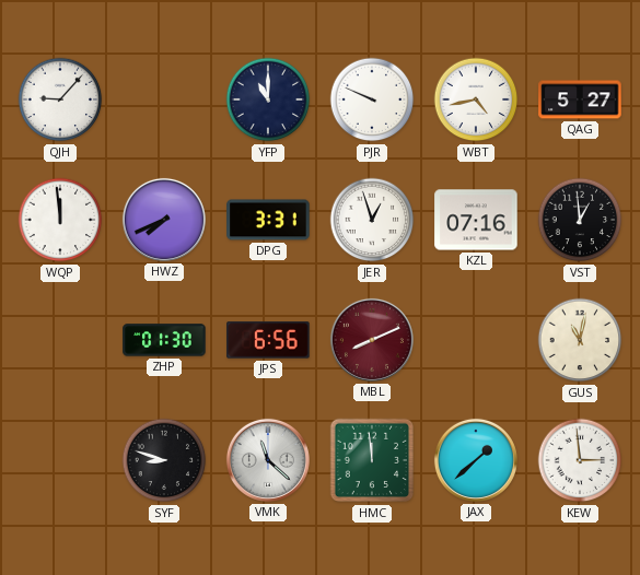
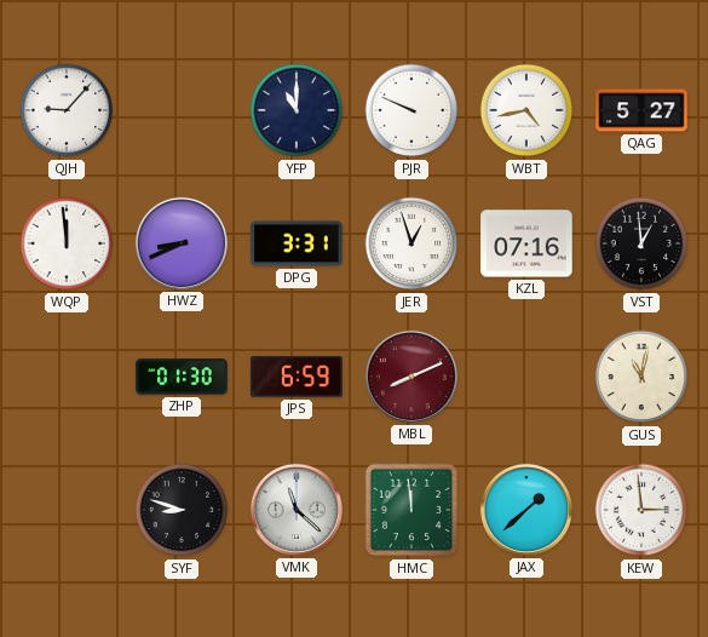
HWZ: 7:41 -> 8:41 (182, 243)
JPS: 6:56 -> 6:59 (297, 377)
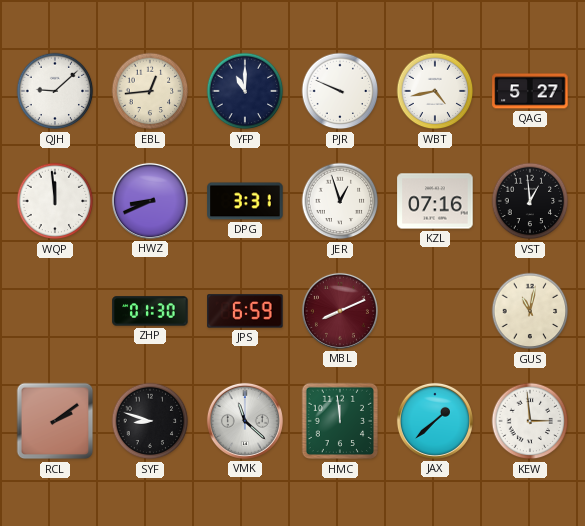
QJH: 9:07 -> 9:08 (55, 91)
EBL: none -> 12:44 (150, 91)
RCL: none -> 2:09 (55, 421)
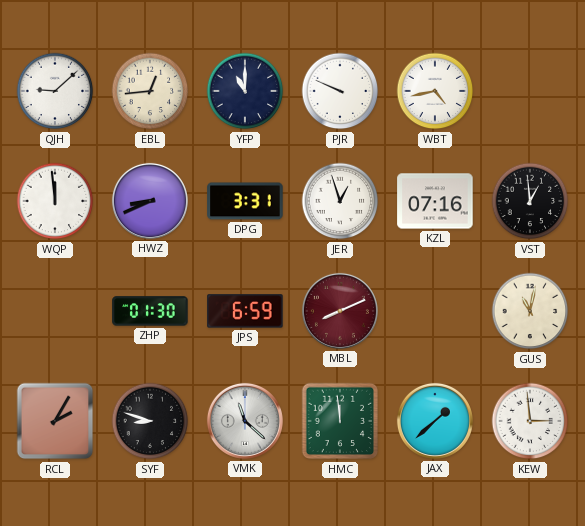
QAG: 5:27 -> none (530, 91)
RCL: 2:09 -> 2:05 (55, 421)
